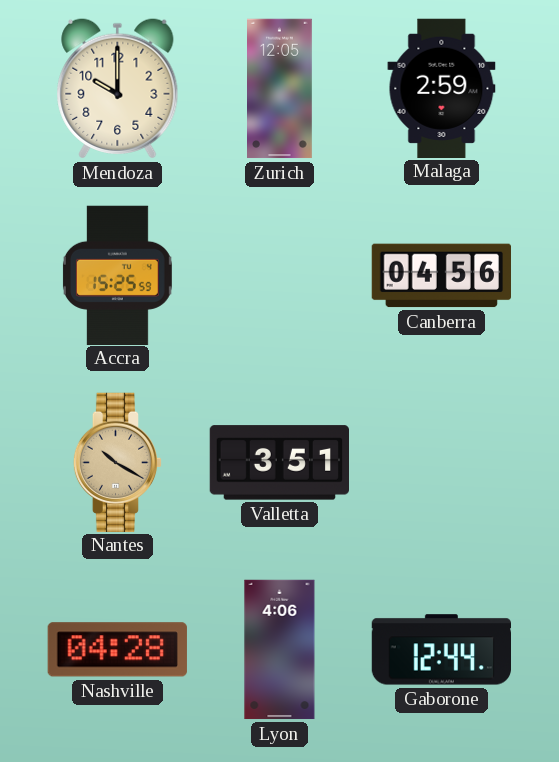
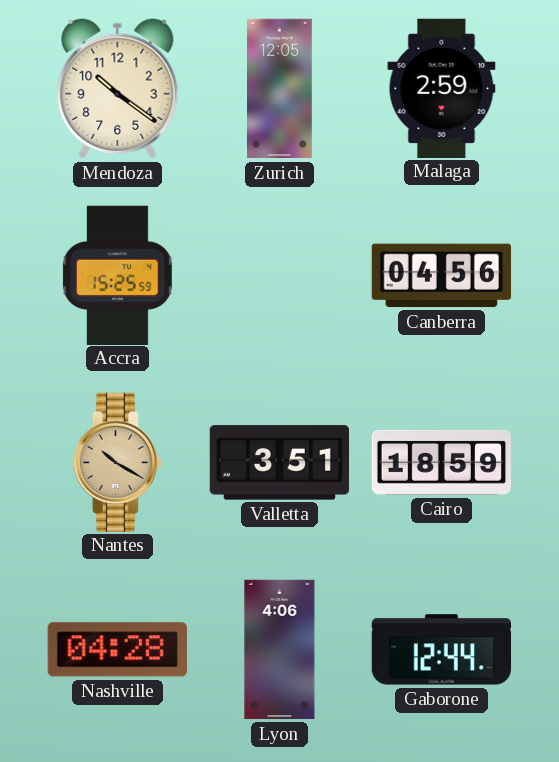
Mendoza: 10:00 -> 10:21 (118, 89)
Cairo: none -> 18:59 (441, 462)
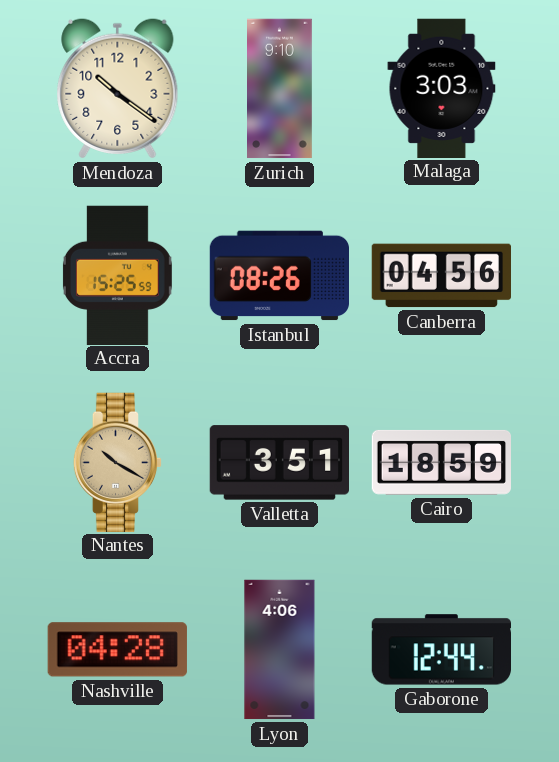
Zurich: 12:05 -> 9:10 (280, 89)
Malaga: 2:59 -> 3:03 (442, 88)
Istanbul: none -> 08:26 (280, 276)
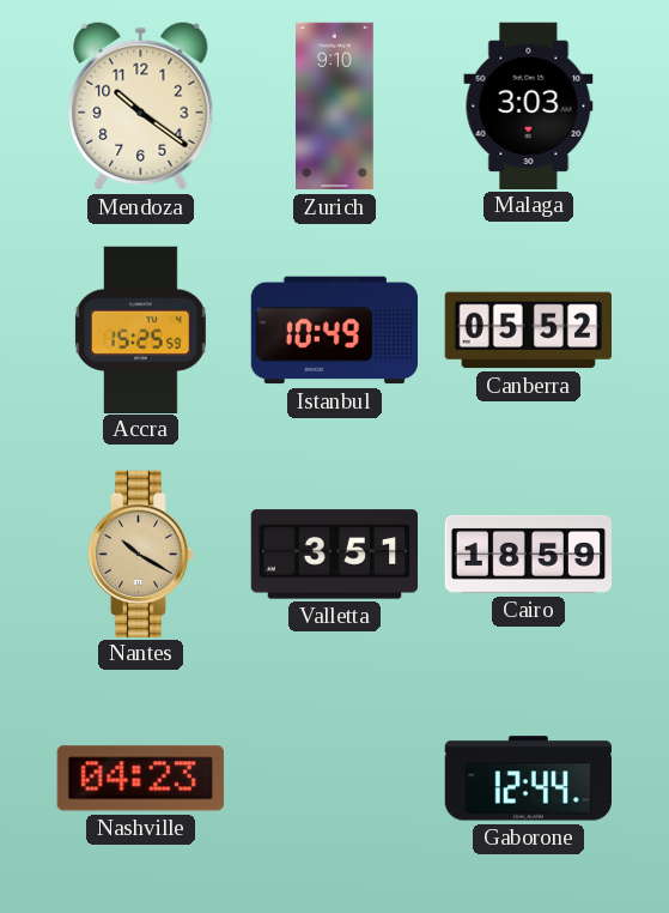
Istanbul: 08:26 -> 10:49 (335, 331)
Canberra: 04:56 -> 05:52 (528, 331)
Nashville: 04:28 -> 04:23 (140, 779)
Lyon: 4:06 -> none (280, 650)
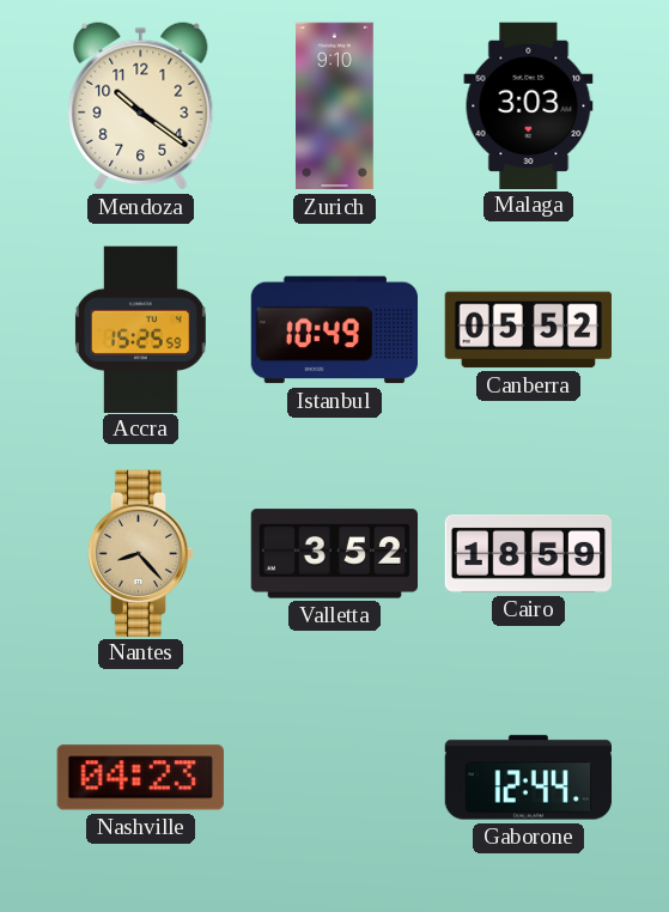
Nantes: 10:20 -> 8:23 (141, 553)
Valletta: 3:51 -> 3:52 (334, 554)
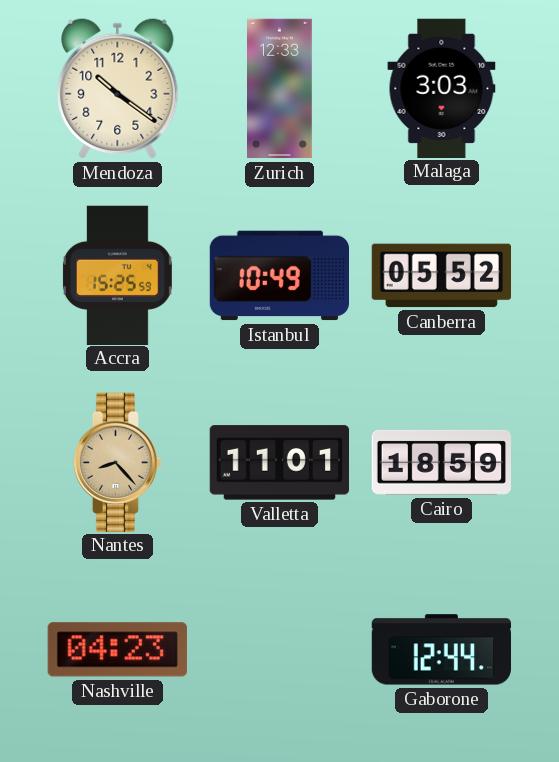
Zurich: 9:10 -> 12:33 (280, 89)
Valletta: 3:52 -> 11:01 (279, 463)
